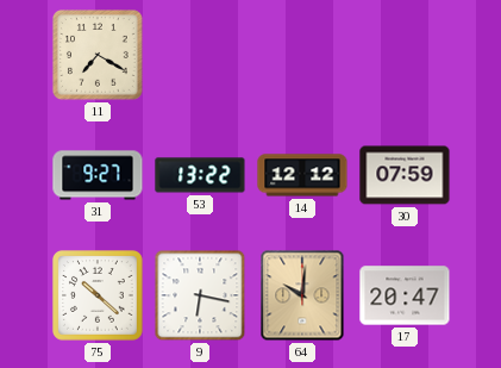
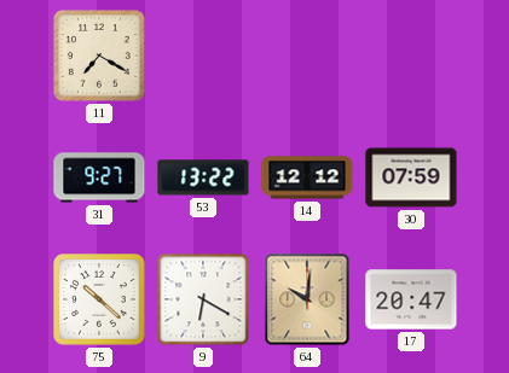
9: 6:17 -> 6:20 (203, 299)
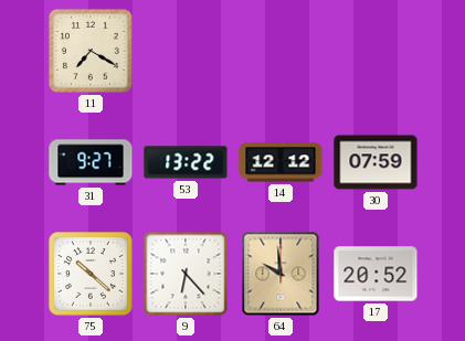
9: 6:20 -> 6:23 (186, 274)
64: 10:01 -> 9:59 (281, 274)
17: 20:47 -> 20:52 (376, 274)
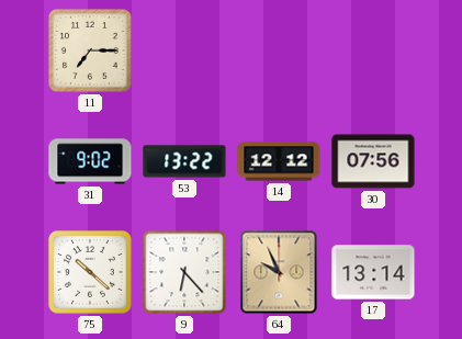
11: 7:20 -> 7:15 (91, 52)
31: 9:27 -> 9:02 (90, 161)
30: 07:59 -> 07:56 (373, 161)
64: 9:59 -> 9:56 (279, 272)
17: 20:52 -> 13:14 (373, 272)
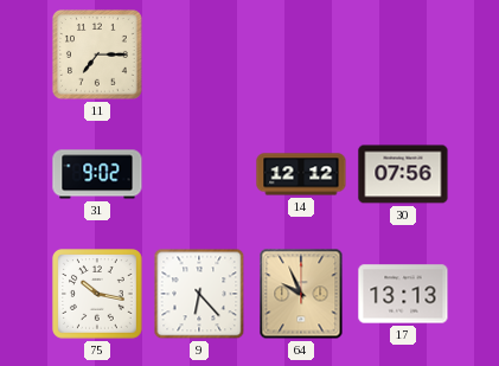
53: 13:22 -> none (184, 161)
75: 10:22 -> 10:17 (98, 295)
17: 13:14 -> 13:13 (403, 294)
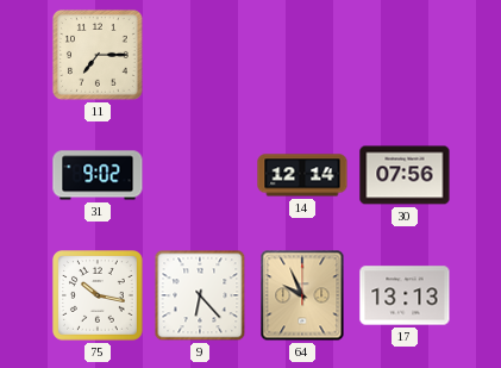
14: 12:12 -> 12:14 (302, 175)
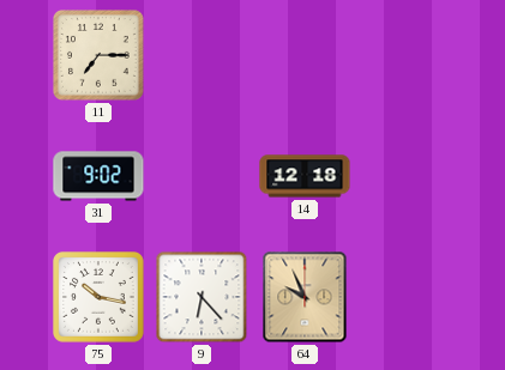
14: 12:14 -> 12:18 (305, 176)
30: 07:56 -> none (405, 175)
17: 13:13 -> none (405, 295)
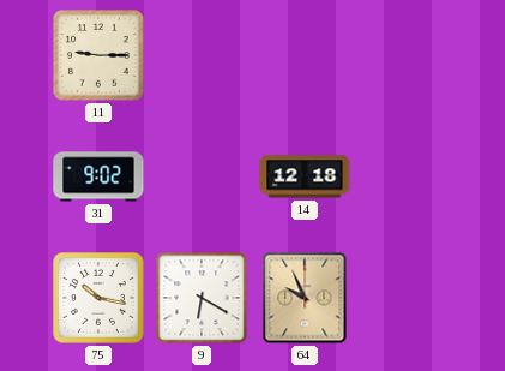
11: 7:15 -> 9:15 (100, 56)
9: 6:23 -> 6:20 (202, 298)
